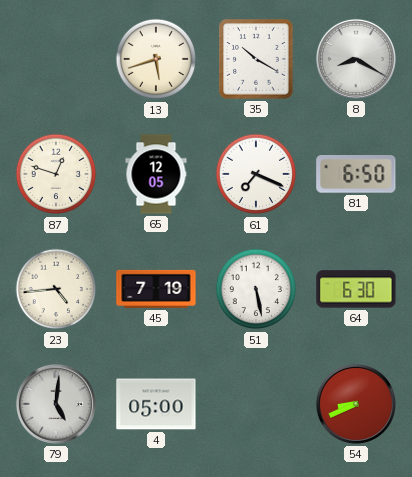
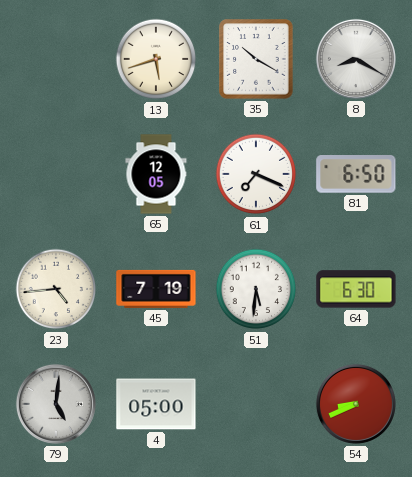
87: 12:48 -> none (56, 174)
51: 5:28 -> 5:31 (256, 289)
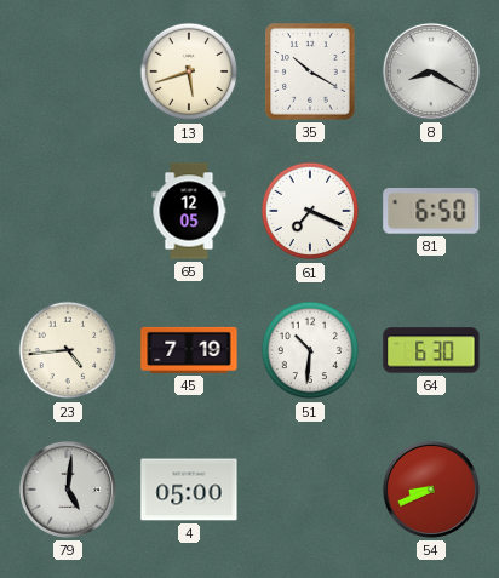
51: 5:31 -> 10:31 (310, 350)
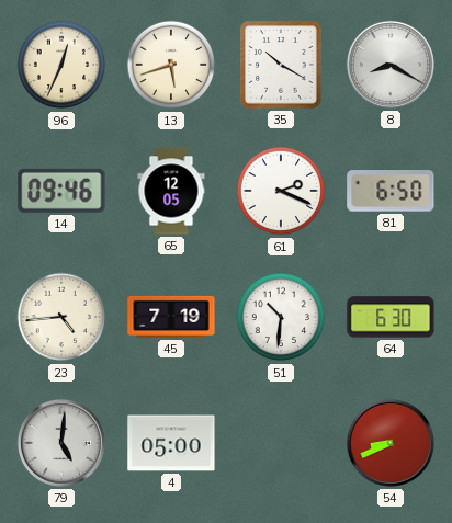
96: none -> 12:34 (61, 65)
14: none -> 09:46 (61, 191)
61: 7:19 -> 2:19 (281, 191)
